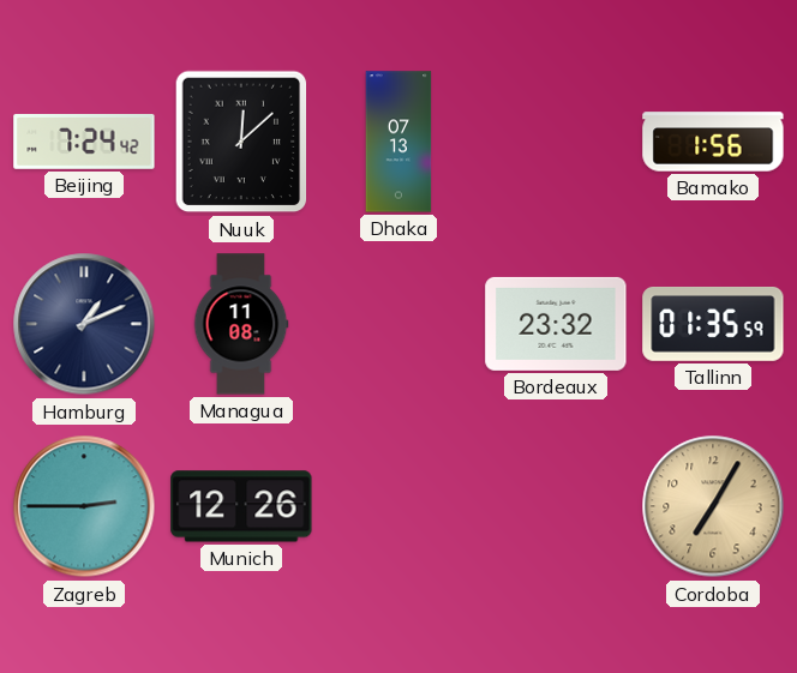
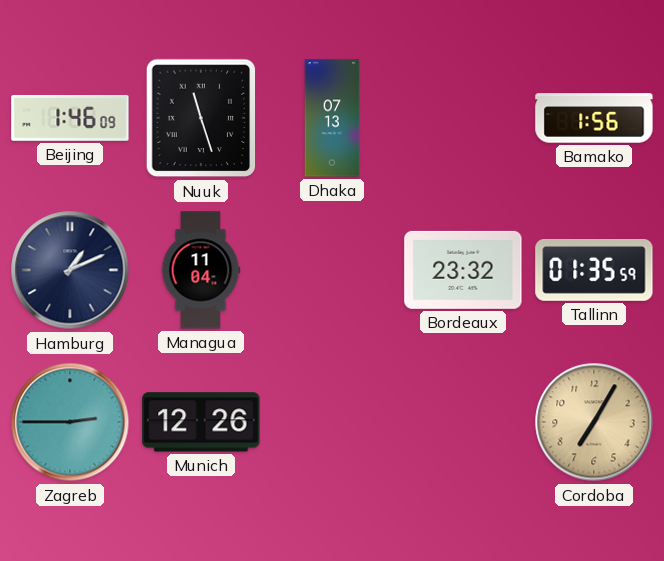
Beijing: 7:24 -> 1:46 (70, 119)
Nuuk: 12:08 -> 11:27 (201, 118)
Managua: 11:08 -> 11:04 (201, 270)
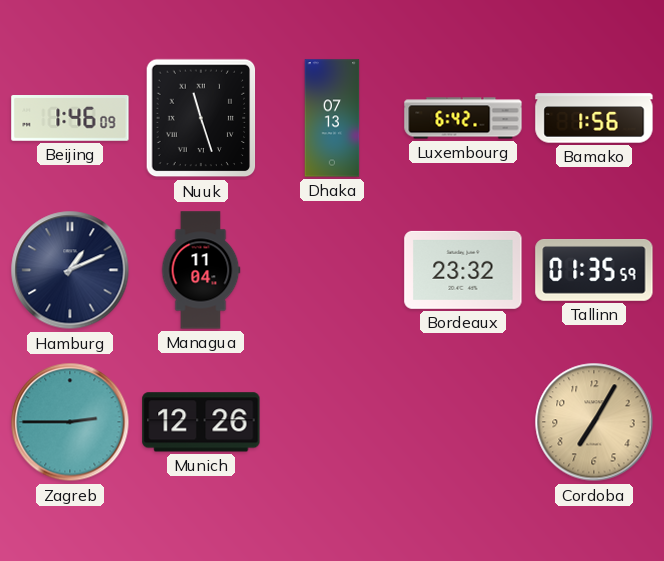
Luxembourg: none -> 6:42 (463, 118)
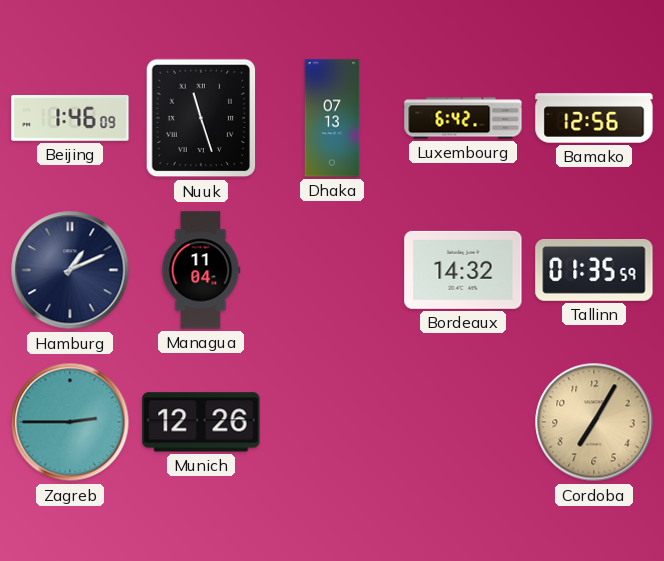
Bamako: 1:56 -> 12:56 (594, 118)
Bordeaux: 23:32 -> 14:32 (463, 270)
